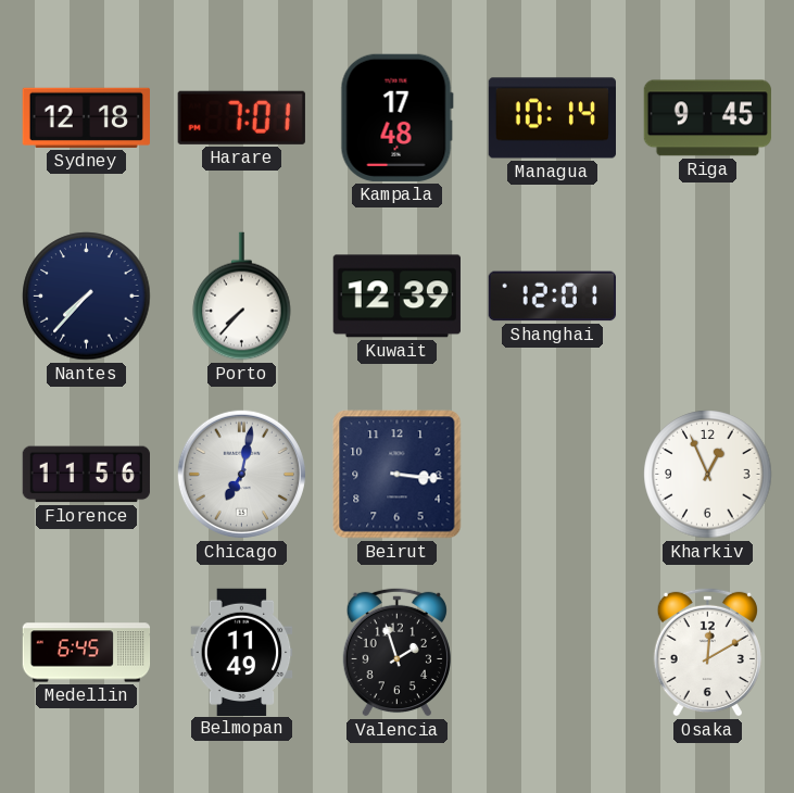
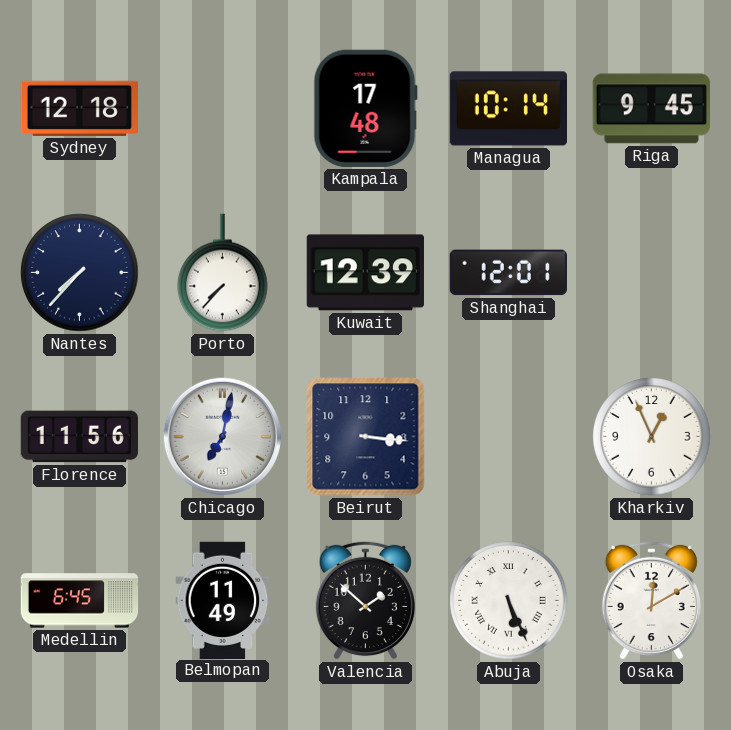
Harare: 7:01 -> none (241, 117)
Valencia: 1:57 -> 1:52 (365, 600)
Abuja: none -> 5:26 (509, 601)
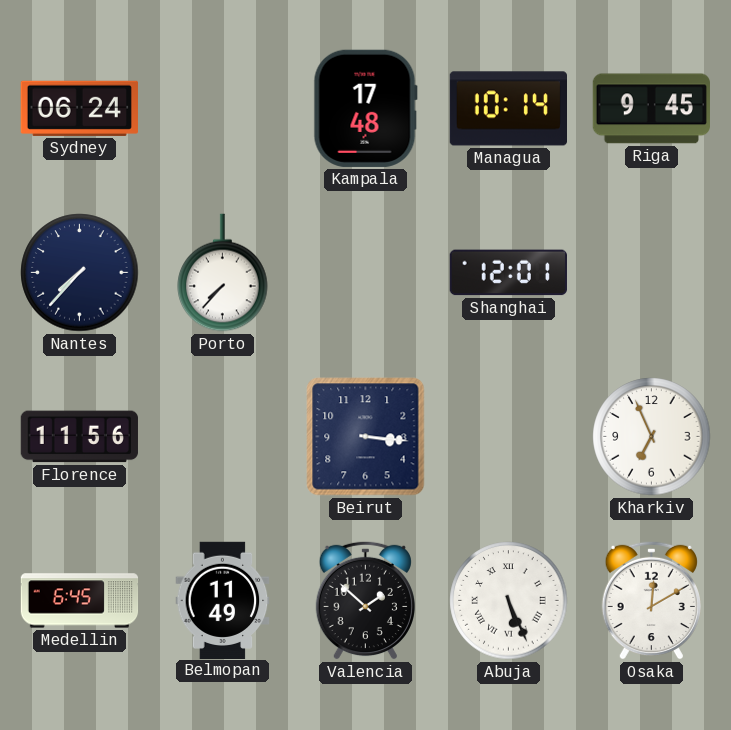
Sydney: 12:18 -> 06:24 (79, 108)
Kuwait: 12:39 -> none (365, 273)
Chicago: 7:02 -> none (222, 436)
Kharkiv: 12:56 -> 6:56 (652, 437)
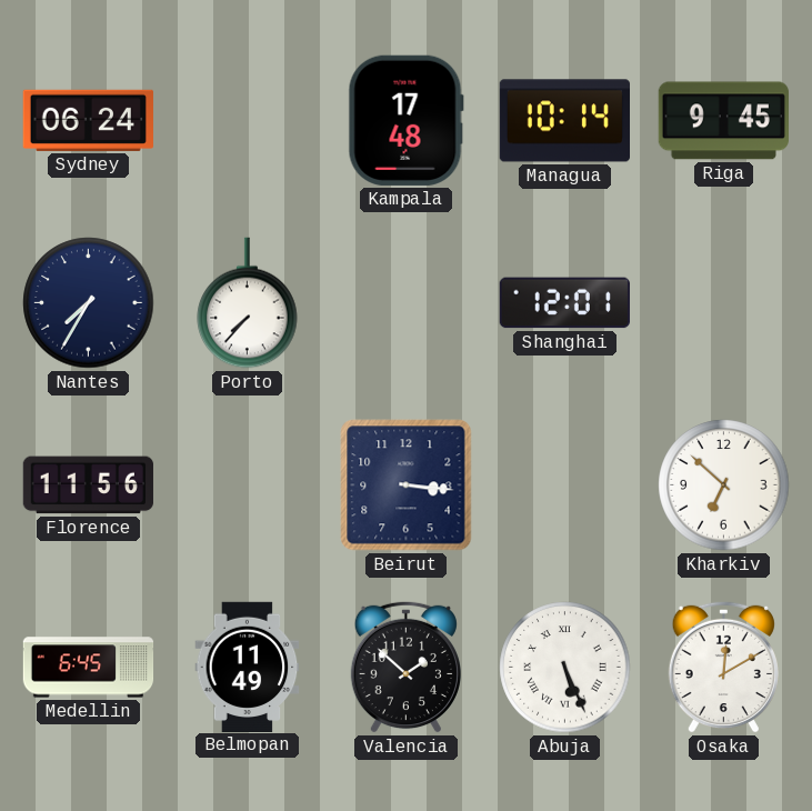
Nantes: 7:37 -> 7:35 (89, 303)
Kharkiv: 6:56 -> 6:52 (724, 485)
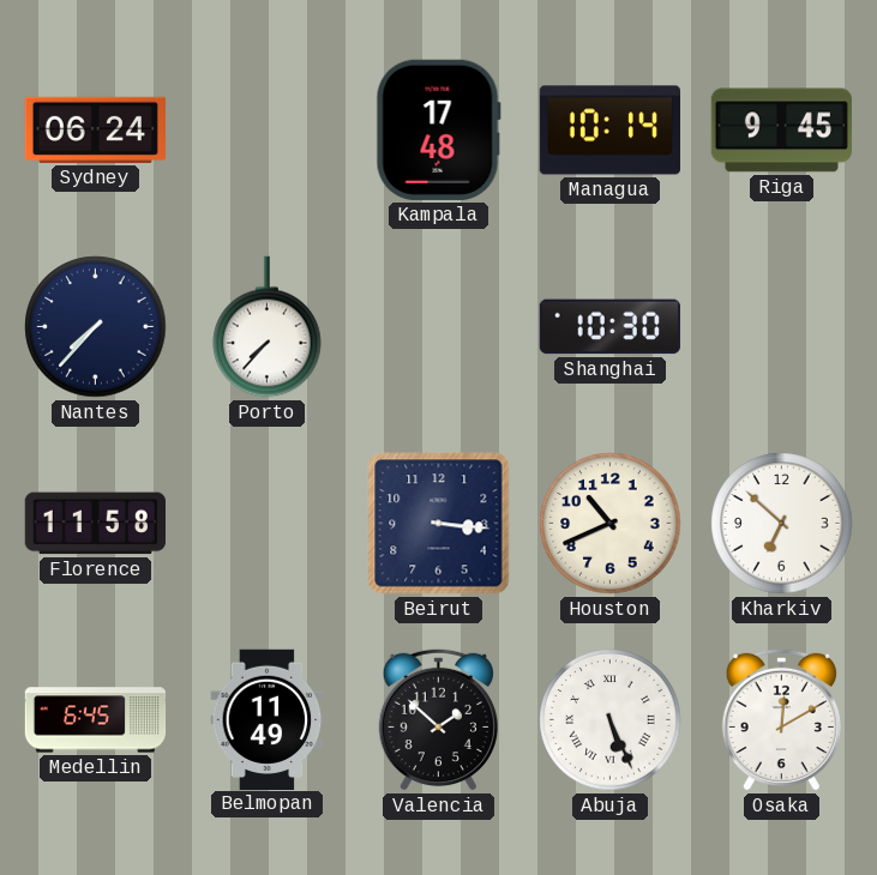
Nantes: 7:35 -> 7:37 (96, 327)
Shanghai: 12:01 -> 10:30 (609, 327)
Florence: 11:56 -> 11:58 (95, 524)
Houston: none -> 10:41 (611, 524)
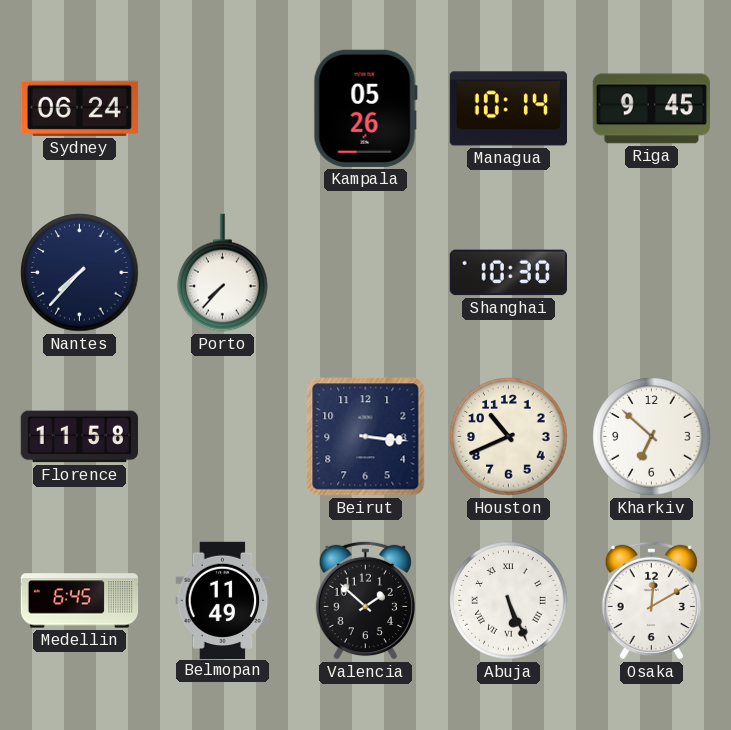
Kampala: 17:48 -> 05:26 (365, 108)
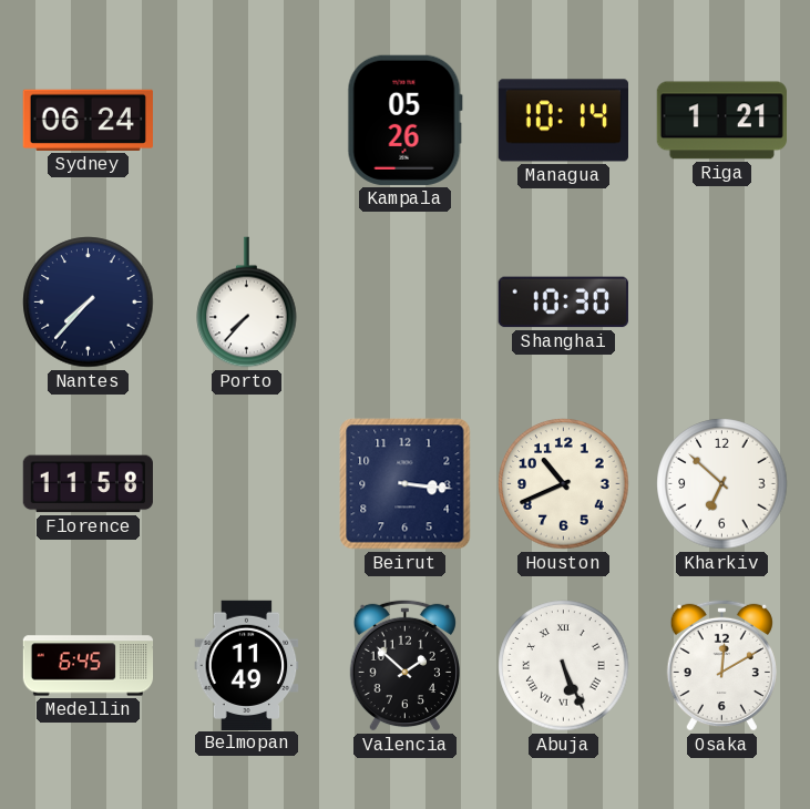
Riga: 9:45 -> 1:21 (721, 121)
